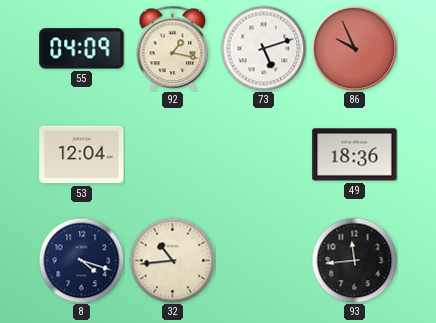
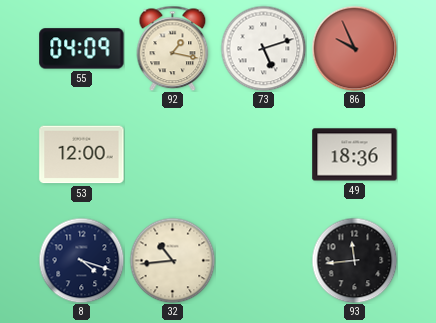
53: 12:04 -> 12:00 (82, 155)
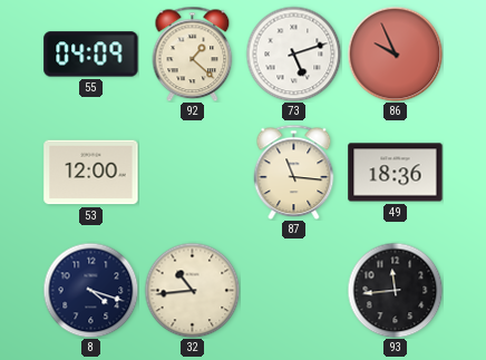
92: 1:17 -> 1:22 (193, 53)
87: none -> 11:16 (294, 172)
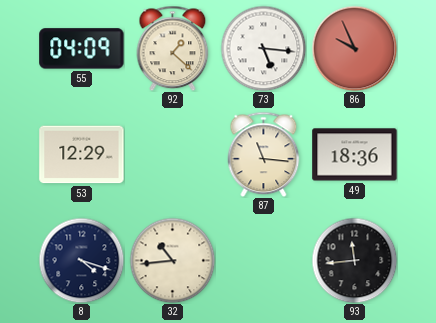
73: 5:12 -> 5:16 (263, 48)
53: 12:00 -> 12:29 (82, 155)
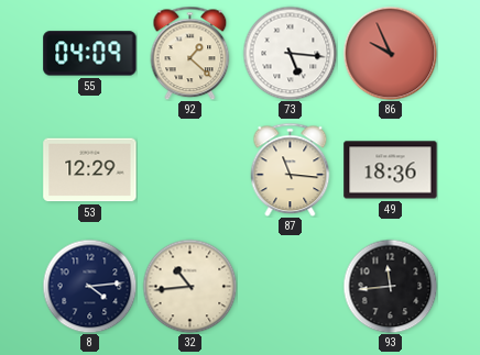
8: 4:18 -> 4:14 (89, 286)
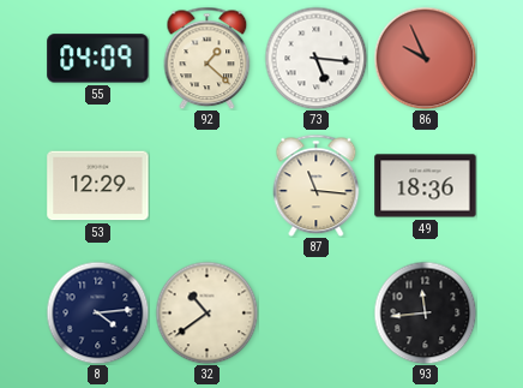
32: 10:44 -> 10:39 (206, 312)
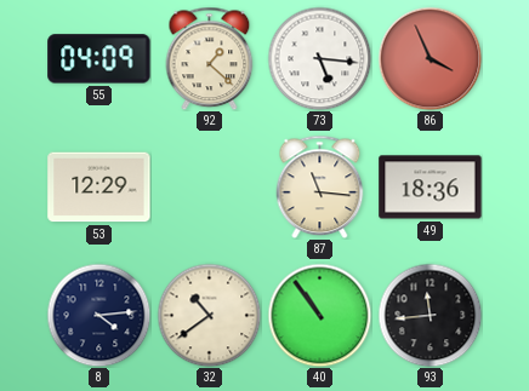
86: 9:56 -> 3:56 (430, 58)
40: none -> 10:54 (319, 315)
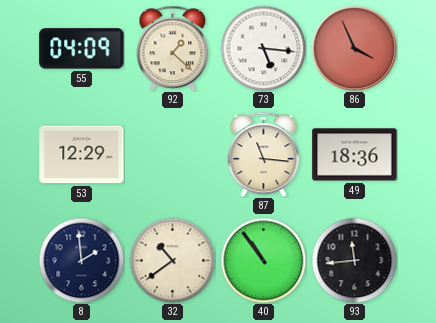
8: 4:14 -> 1:59 (81, 260)
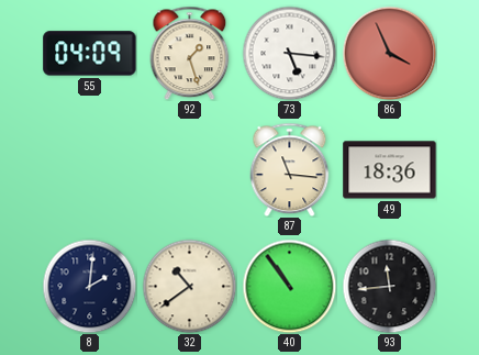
92: 1:22 -> 1:27 (190, 53)
53: 12:29 -> none (82, 155)
8: 1:59 -> 2:01 (89, 286)
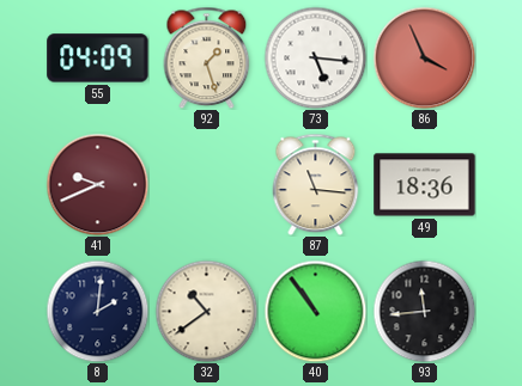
41: none -> 9:41 (97, 184)
